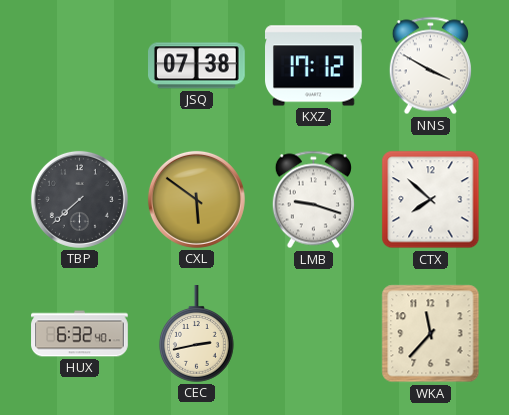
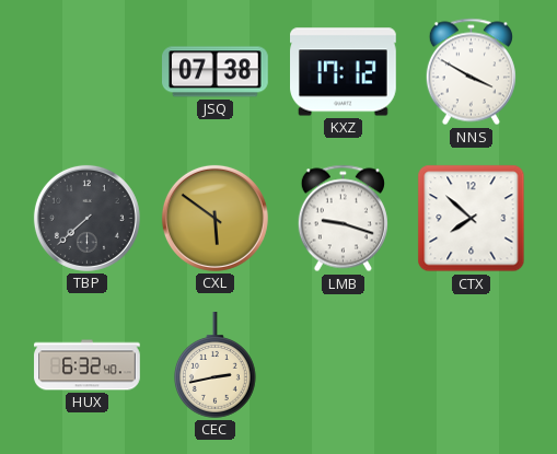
WKA: 11:37 -> none (431, 334)
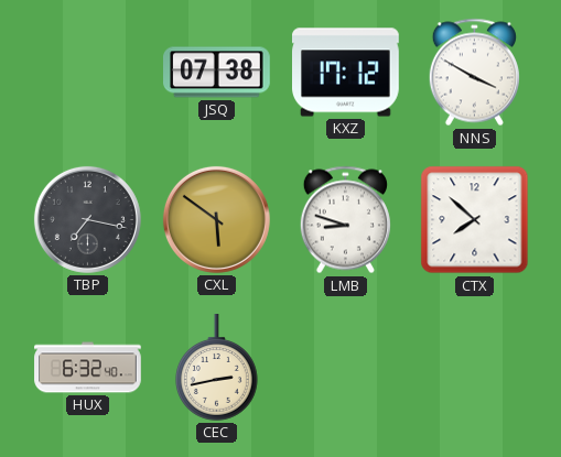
TBP: 7:38 -> 7:17 (87, 219)
LMB: 9:18 -> 8:48 (345, 220)
